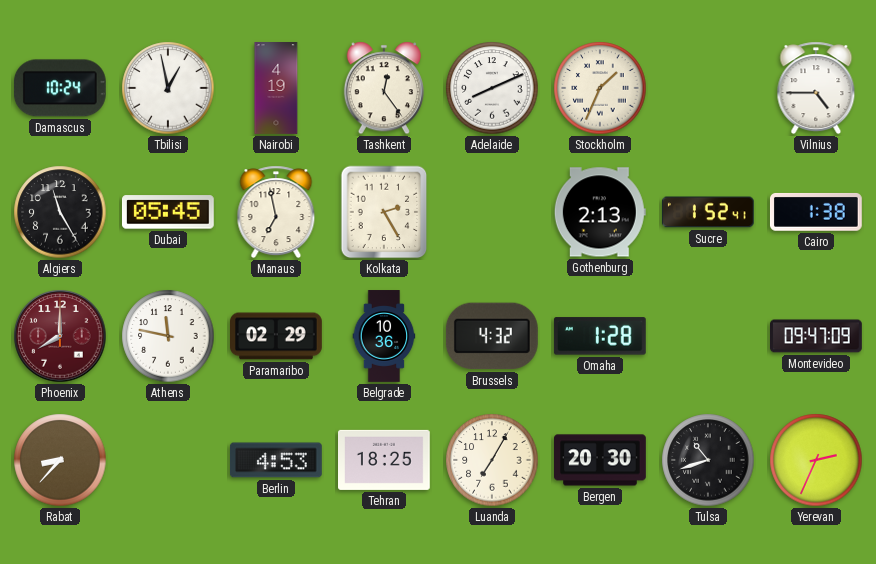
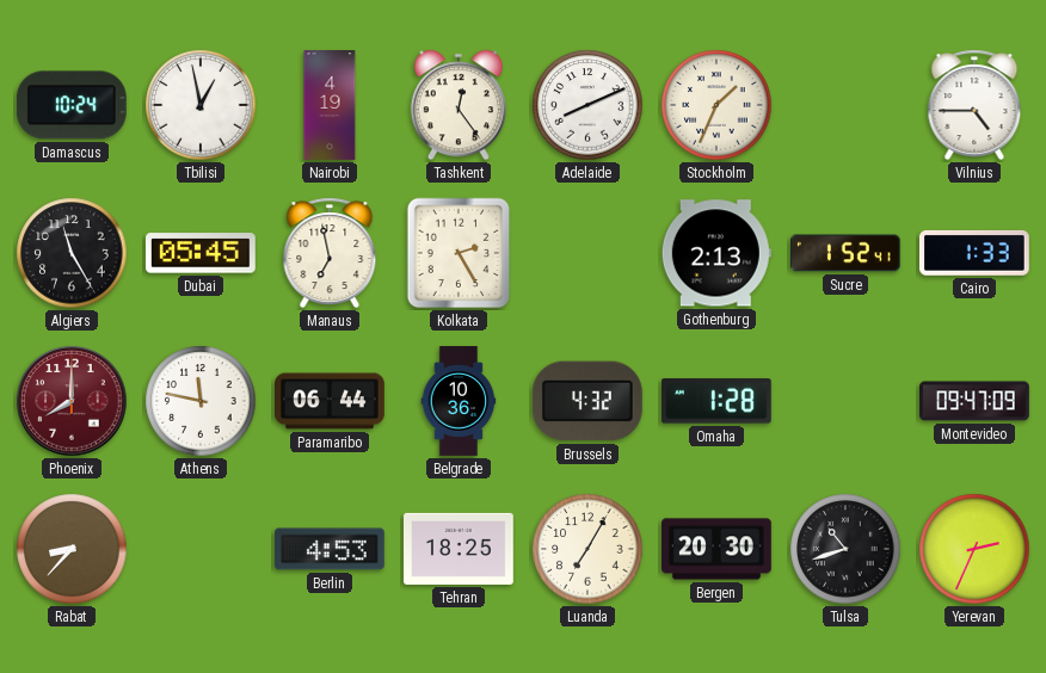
Cairo: 1:38 -> 1:33 (974, 253)
Paramaribo: 02:29 -> 06:44 (331, 401)
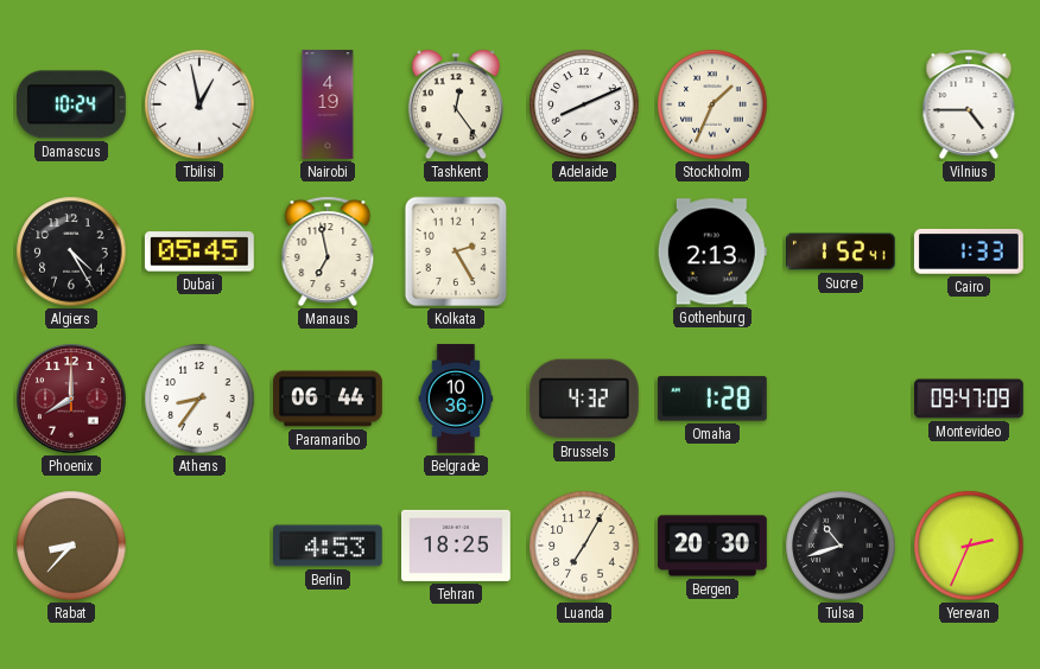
Algiers: 11:25 -> 4:25 (71, 251)
Athens: 11:47 -> 8:36 (199, 399)
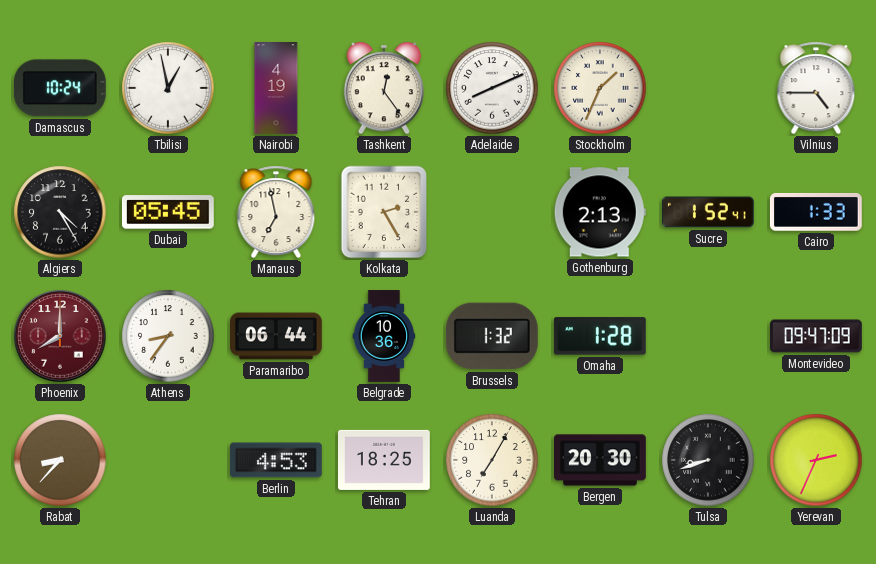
Brussels: 4:32 -> 1:32 (492, 336)
Tulsa: 10:42 -> 8:42 (708, 460)
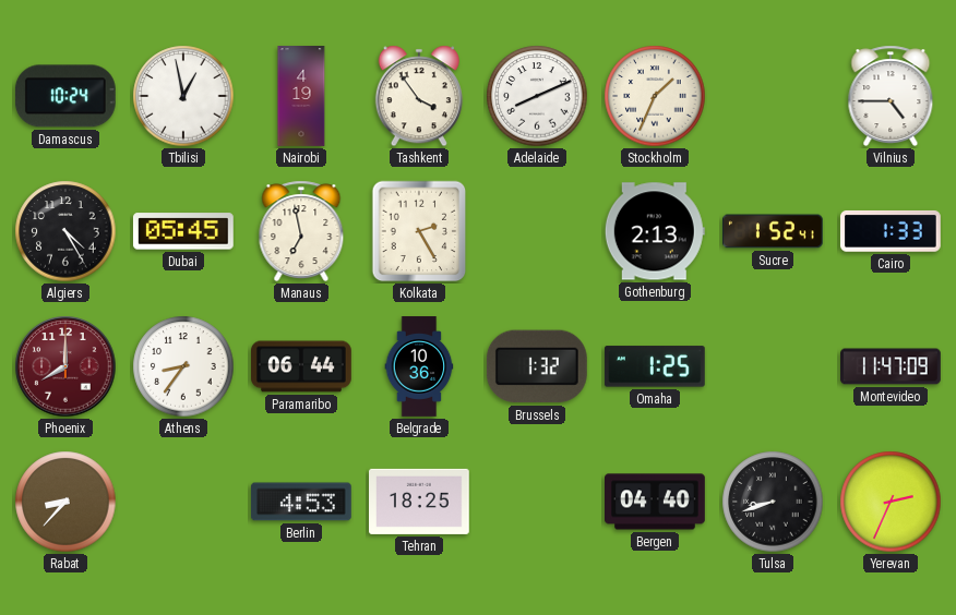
Tashkent: 12:24 -> 3:54 (419, 96)
Omaha: 1:28 -> 1:25 (655, 366)
Montevideo: 09:47 -> 11:47 (892, 366)
Luanda: 7:05 -> none (492, 460)
Bergen: 20:30 -> 04:40 (656, 502)
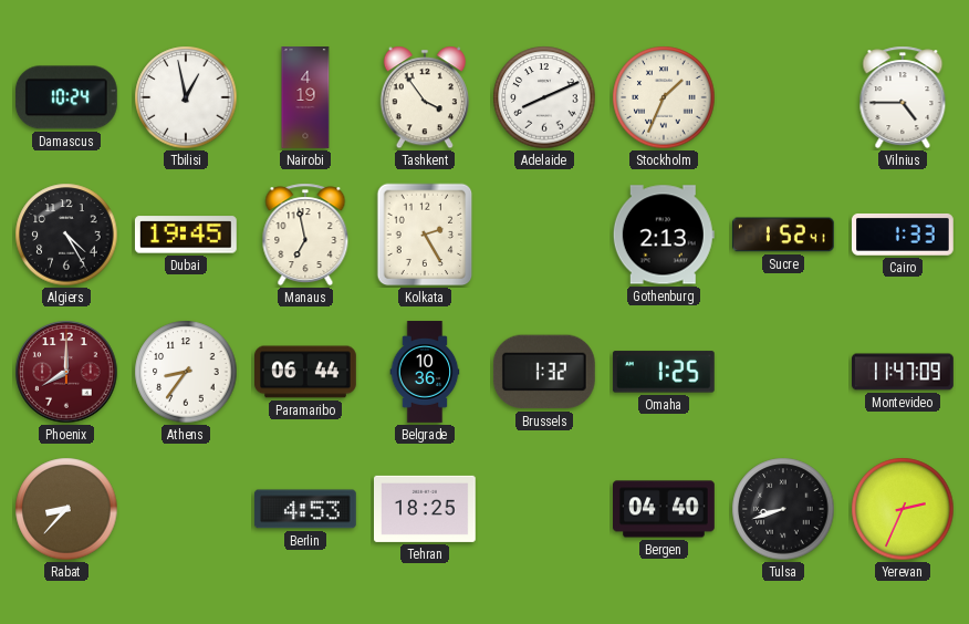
Dubai: 05:45 -> 19:45 (186, 235)
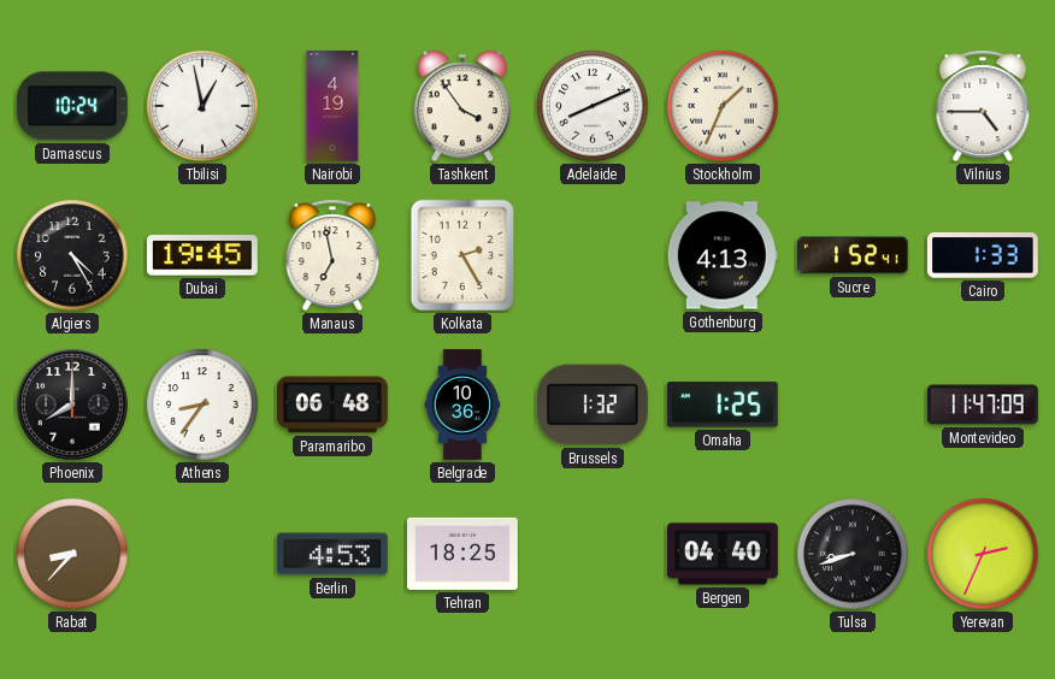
Gothenburg: 2:13 -> 4:13 (723, 255)
Phoenix dial: burgundy -> black (72, 405)
Paramaribo: 06:44 -> 06:48 (334, 405)
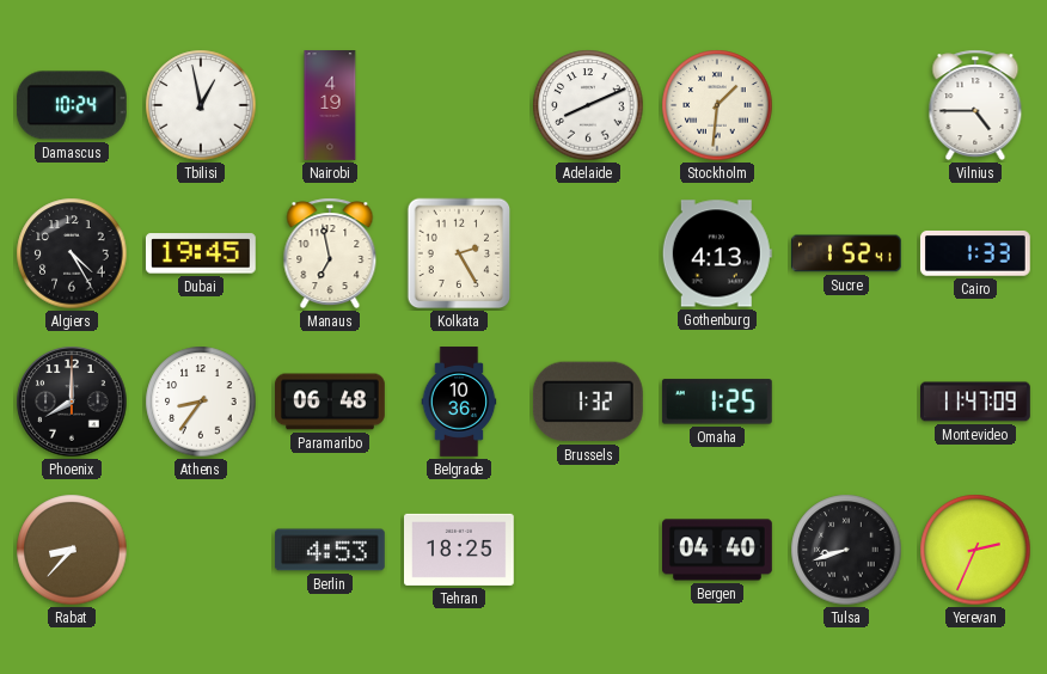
Tashkent: 3:54 -> none (462, 106)
Stockholm: 1:34 -> 1:31 (717, 105)
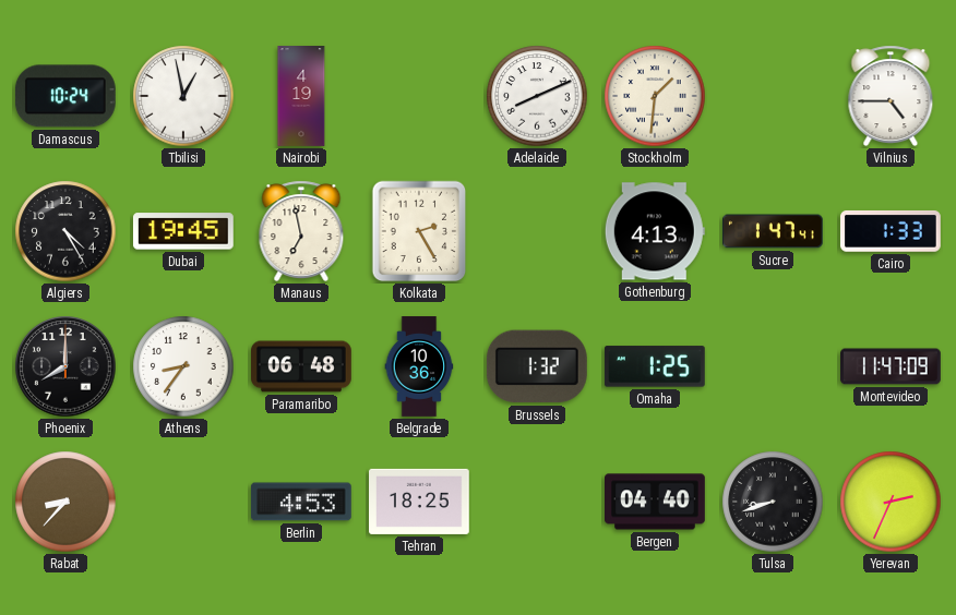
Sucre: 1:52 -> 1:47 (773, 231)
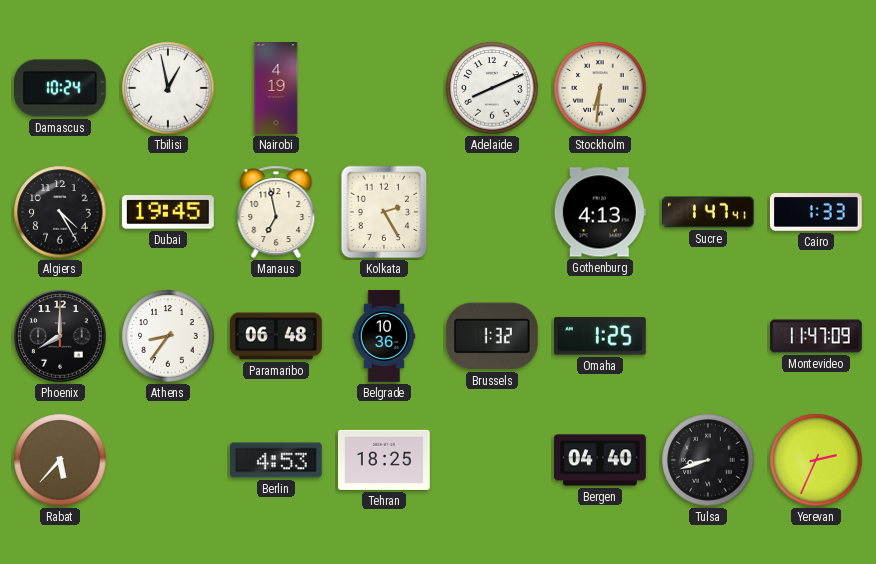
Stockholm: 1:31 -> 6:31 (600, 88)
Vilnius: 4:45 -> none (891, 96)
Rabat: 8:37 -> 5:37 (60, 460)
